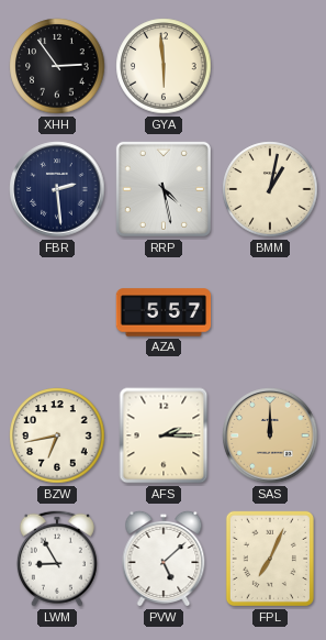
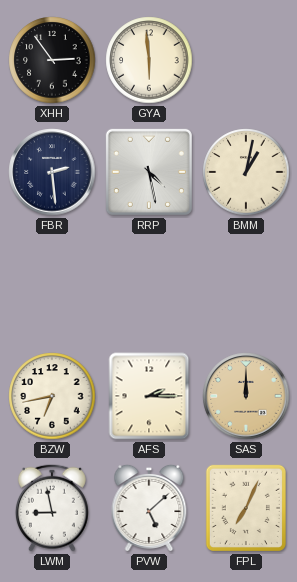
AZA: 5:57 -> none (164, 312)
LWM: 8:55 -> 8:58 (52, 508)
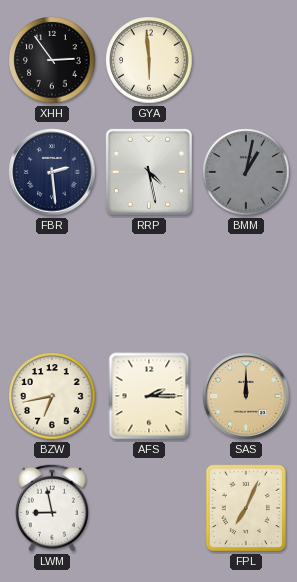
BMM dial: cream -> grey (246, 172)
PVW: 5:08 -> none (149, 508)
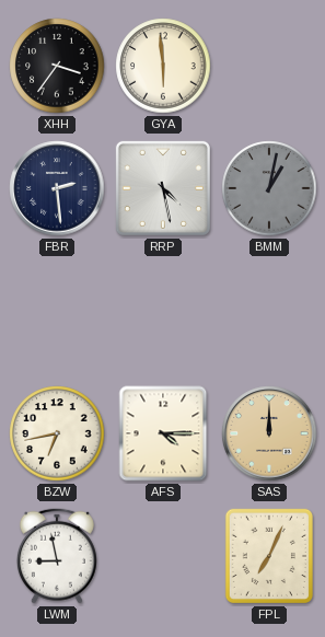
XHH: 2:54 -> 3:36 (57, 66)
AFS: 2:15 -> 4:15 (163, 433)
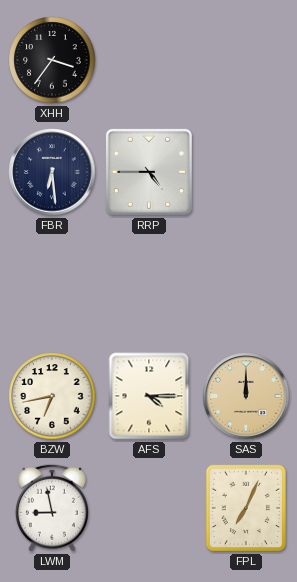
GYA: 5:59 -> none (163, 66)
FBR: 2:29 -> 6:29 (52, 172)
RRP: 4:28 -> 4:45 (149, 172)
BMM: 1:02 -> none (269, 188)
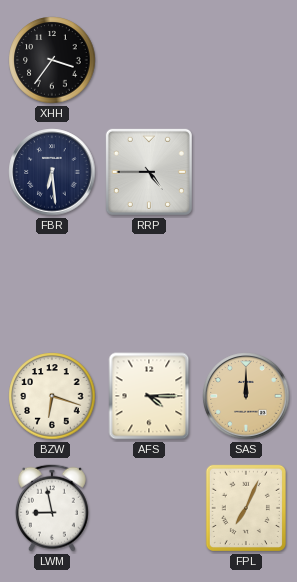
BZW: 6:43 -> 6:18 (52, 396)
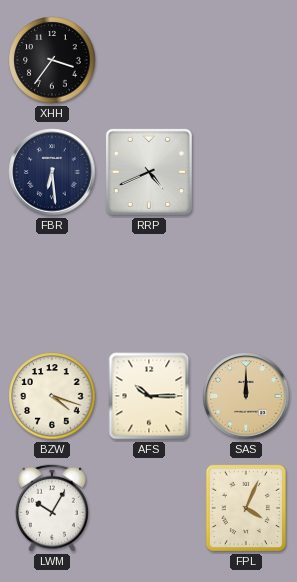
RRP: 4:45 -> 4:41 (149, 172)
BZW: 6:18 -> 4:18 (52, 396)
AFS: 4:15 -> 10:15 (149, 396)
LWM: 8:58 -> 10:05 (52, 508)
FPL: 7:04 -> 4:04 (246, 508)
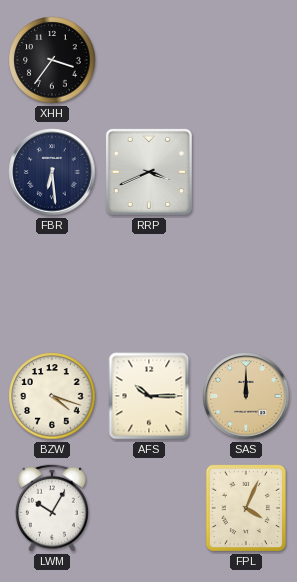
RRP: 4:41 -> 3:41 (149, 172)
